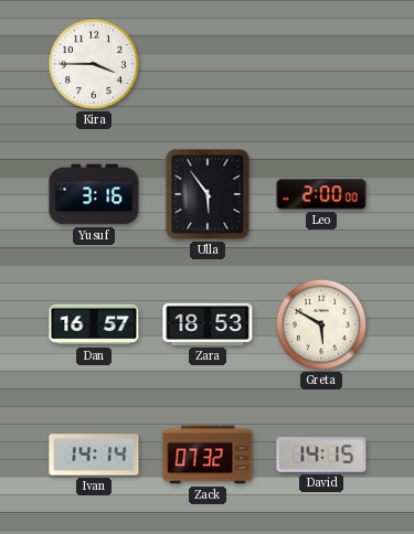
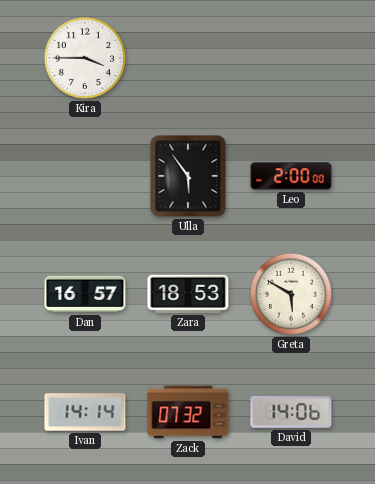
Yusuf: 3:16 -> none (94, 194)
David: 14:15 -> 14:06 (291, 412)
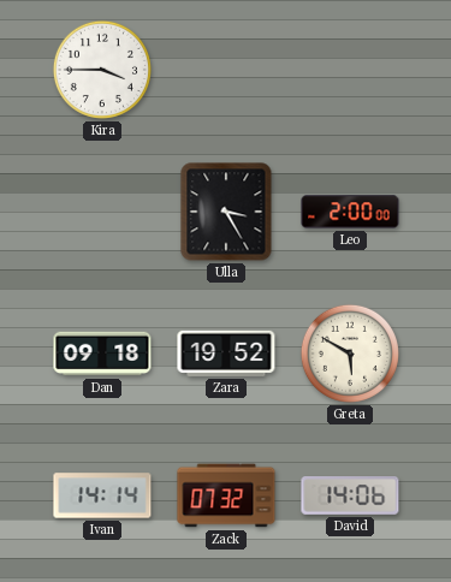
Ulla: 5:54 -> 3:25 (226, 212)
Dan: 16:57 -> 09:18 (102, 354)
Zara: 18:53 -> 19:52 (226, 354)
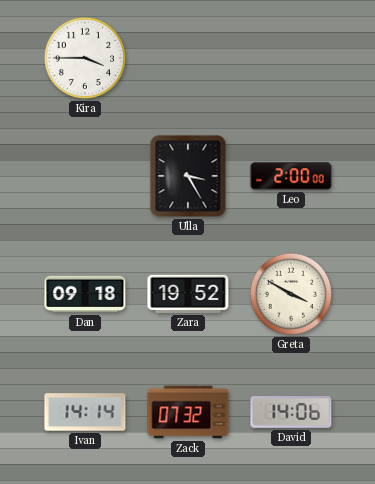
Greta: 5:50 -> 3:50 (291, 294)
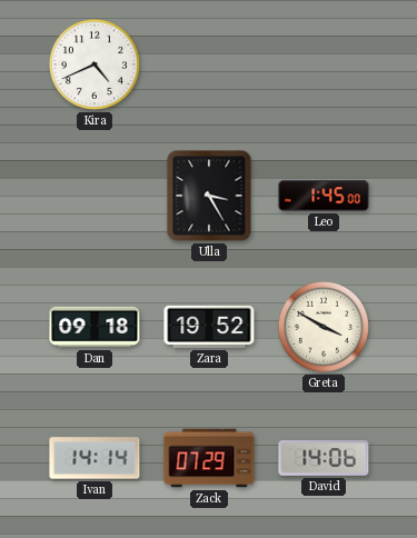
Kira: 3:45 -> 4:41 (95, 64)
Leo: 2:00 -> 1:45 (324, 196)
Zack: 07:32 -> 07:29 (209, 458)
